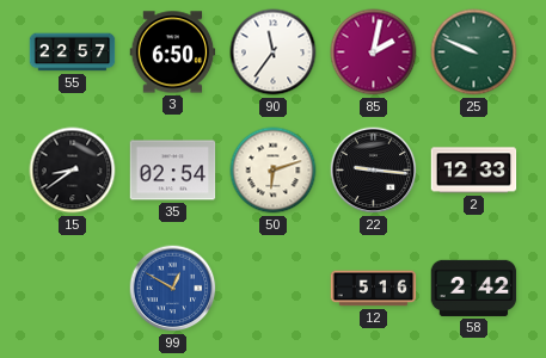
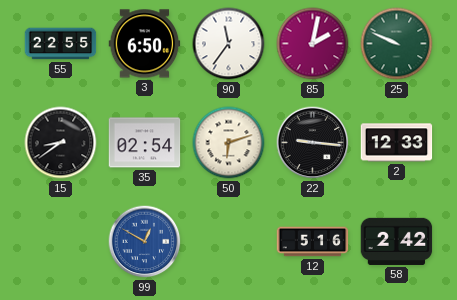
55: 22:57 -> 22:55 (61, 44)
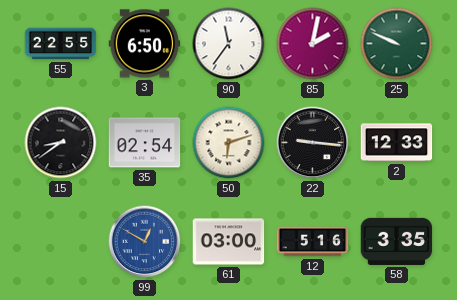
61: none -> 03:00 (229, 242)
58: 2:42 -> 3:35 (397, 241)
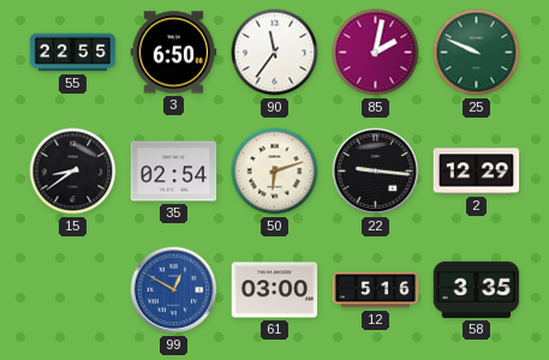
2: 12:33 -> 12:29 (477, 172)
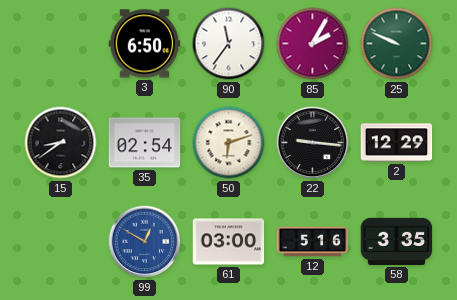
55: 22:55 -> none (73, 53)
85: 2:02 -> 2:05 (313, 44)
